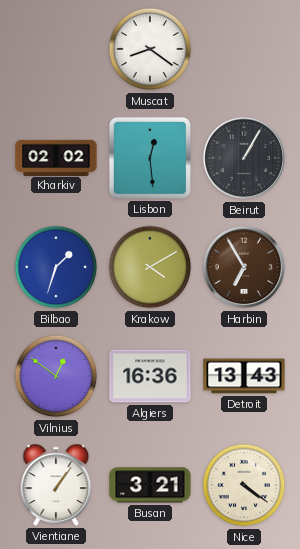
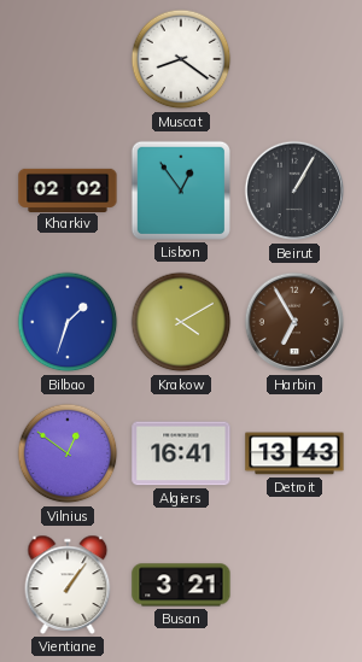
Lisbon: 12:29 -> 12:54 (181, 191)
Algiers: 16:36 -> 16:41 (181, 453)
Nice: 4:21 -> none (244, 485)
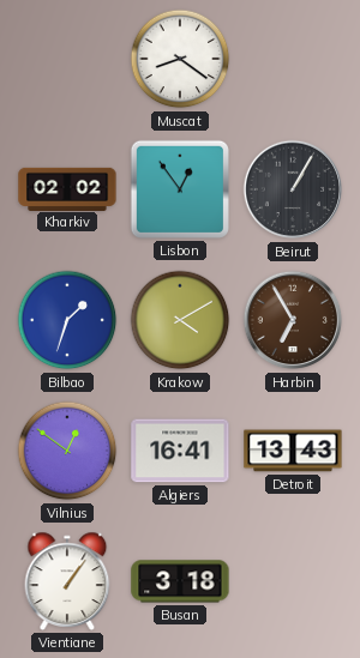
Busan: 3:21 -> 3:18 (180, 581)
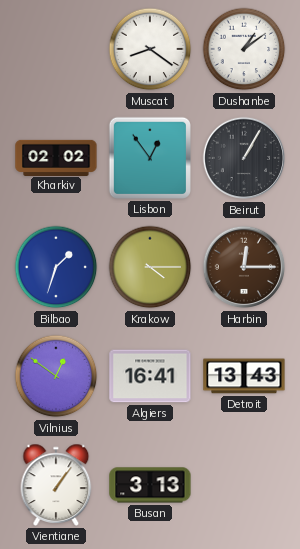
Dushanbe: none -> 1:09 (244, 49)
Krakow: 4:10 -> 4:15 (150, 267)
Harbin: 6:55 -> 12:15 (244, 267)
Busan: 3:18 -> 3:13 (150, 485)
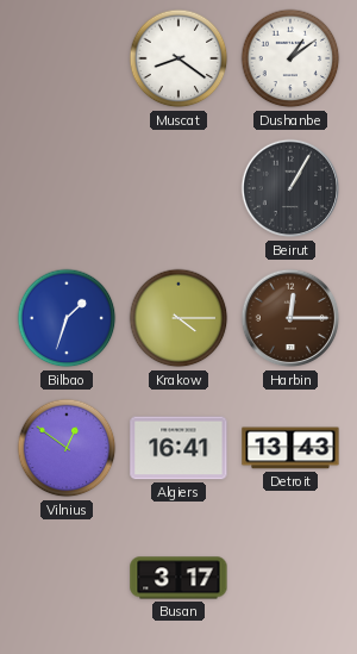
Kharkiv: 02:02 -> none (56, 157)
Lisbon: 12:54 -> none (150, 158)
Vientiane: 1:06 -> none (56, 485)
Busan: 3:13 -> 3:17 (178, 578)
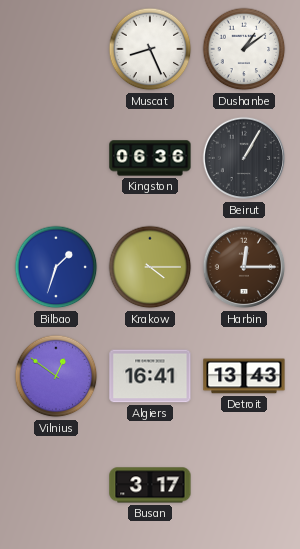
Muscat: 8:21 -> 8:26 (150, 49)
Kingston: none -> 06:36 (150, 158)
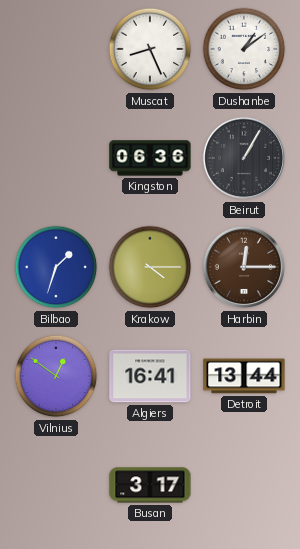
Detroit: 13:43 -> 13:44 (244, 376)
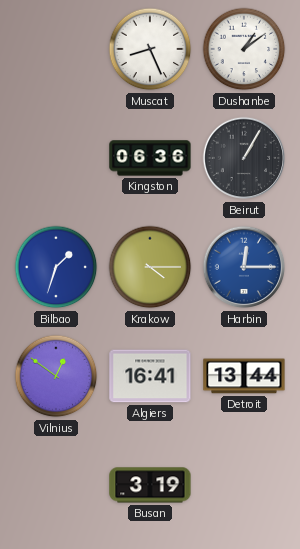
Harbin dial: brown -> blue (244, 267)
Busan: 3:17 -> 3:19 (150, 485)
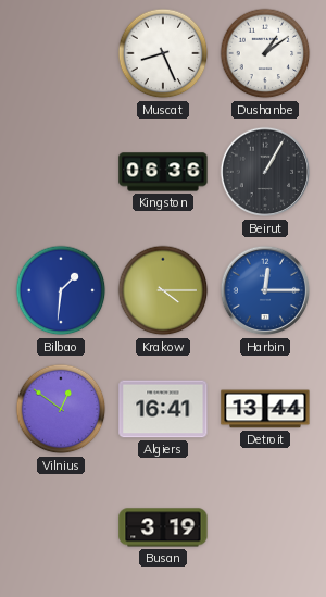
Bilbao: 1:33 -> 1:31 (61, 290)
